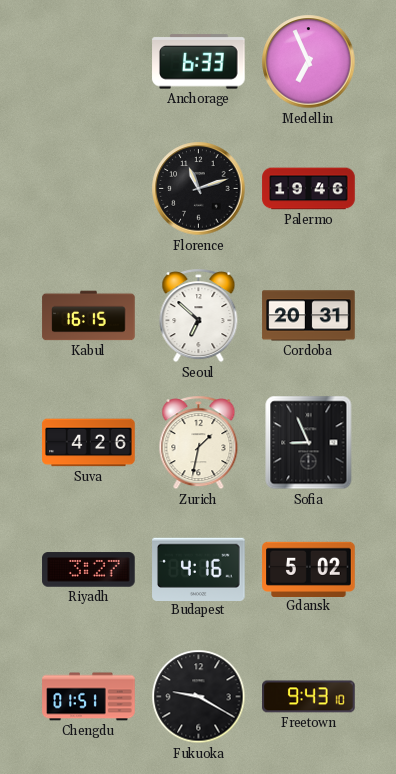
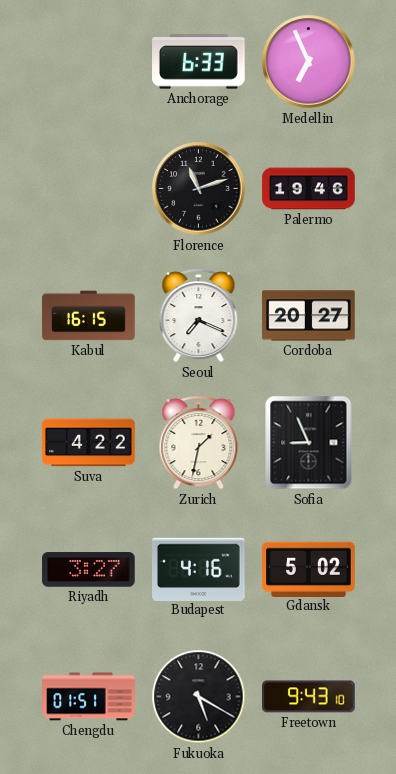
Seoul: 6:52 -> 7:19 (199, 316)
Cordoba: 20:31 -> 20:27 (309, 316)
Suva: 4:26 -> 4:22 (89, 443)
Fukuoka: 9:20 -> 5:20 (199, 697)
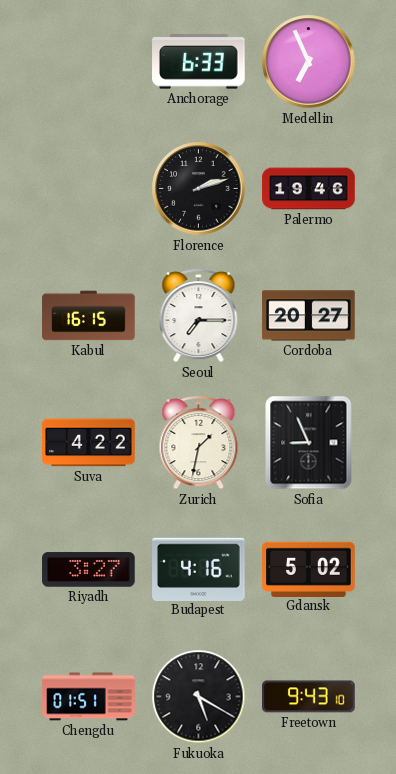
Florence: 11:12 -> 2:12 (199, 189)
Seoul: 7:19 -> 7:15 (199, 316)
